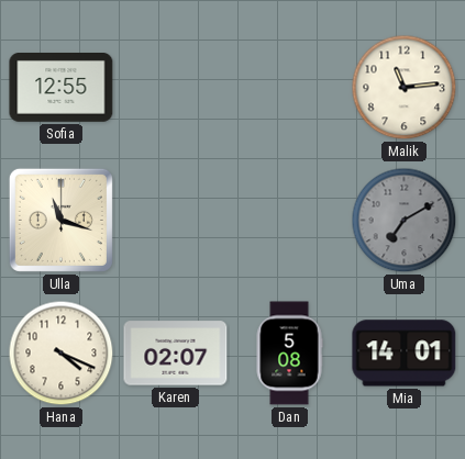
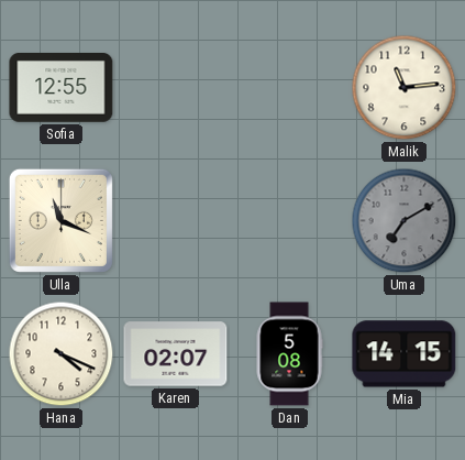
Ulla: 11:18 -> 11:19 (60, 220)
Mia: 14:01 -> 14:15 (405, 354)
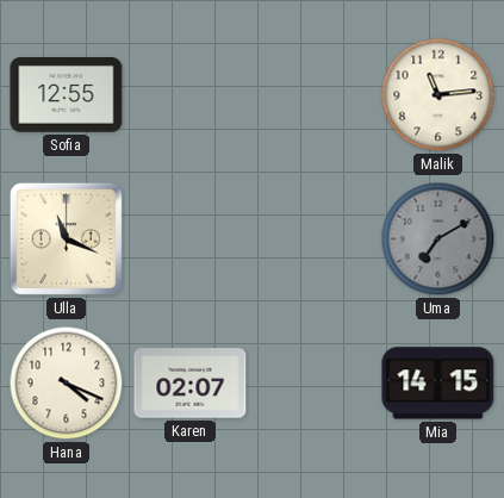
Dan: 5:08 -> none (289, 354)
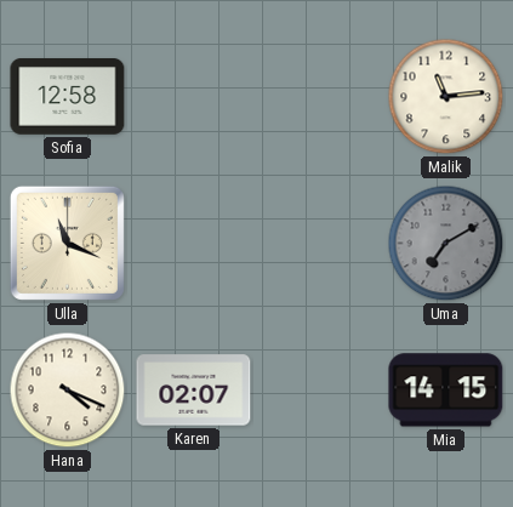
Sofia: 12:55 -> 12:58 (68, 97)
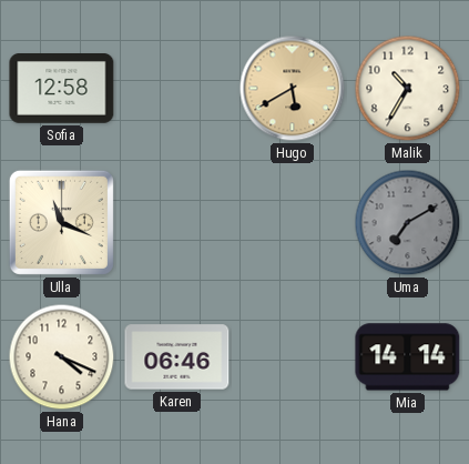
Hugo: none -> 5:40 (293, 89)
Malik: 11:14 -> 10:35 (408, 89)
Karen: 02:07 -> 06:46 (177, 357)
Mia: 14:15 -> 14:14 (408, 357)
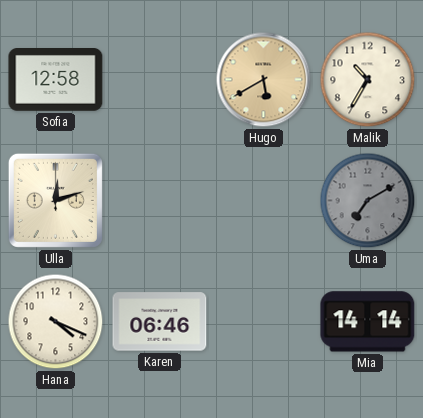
Ulla: 11:19 -> 12:12 (55, 200)
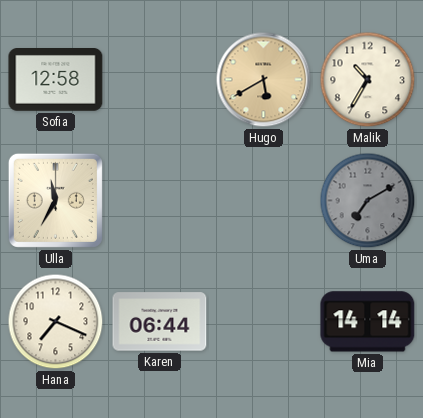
Ulla: 12:12 -> 11:35 (55, 200)
Hana: 4:19 -> 7:19 (56, 322)
Karen: 06:46 -> 06:44 (160, 322)
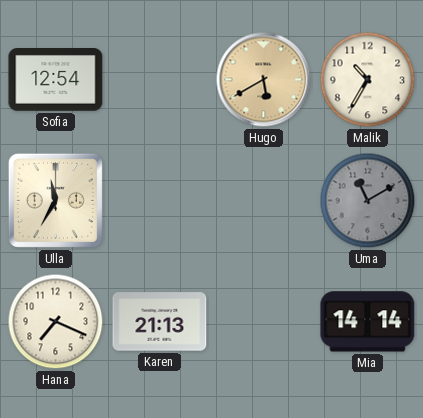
Sofia: 12:58 -> 12:54 (56, 80)
Uma: 7:10 -> 11:10 (368, 201)
Karen: 06:44 -> 21:13 (160, 322)
